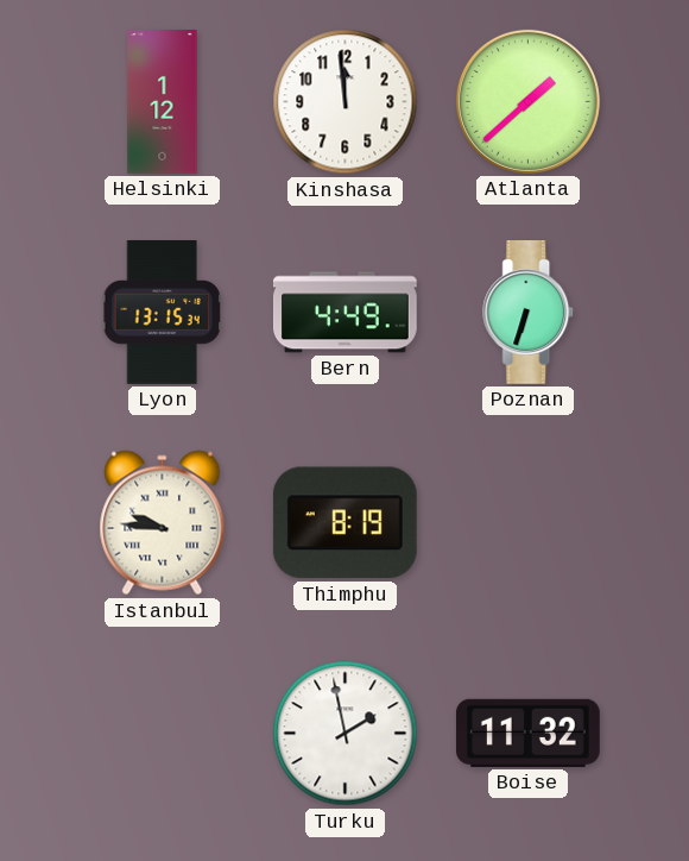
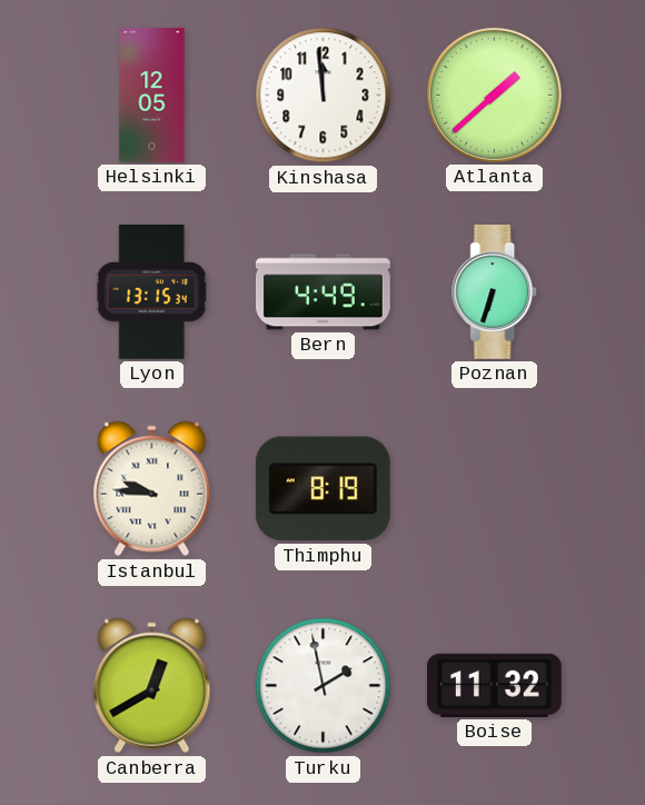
Helsinki: 1:12 -> 12:05 (152, 96)
Canberra: none -> 12:40 (152, 686)
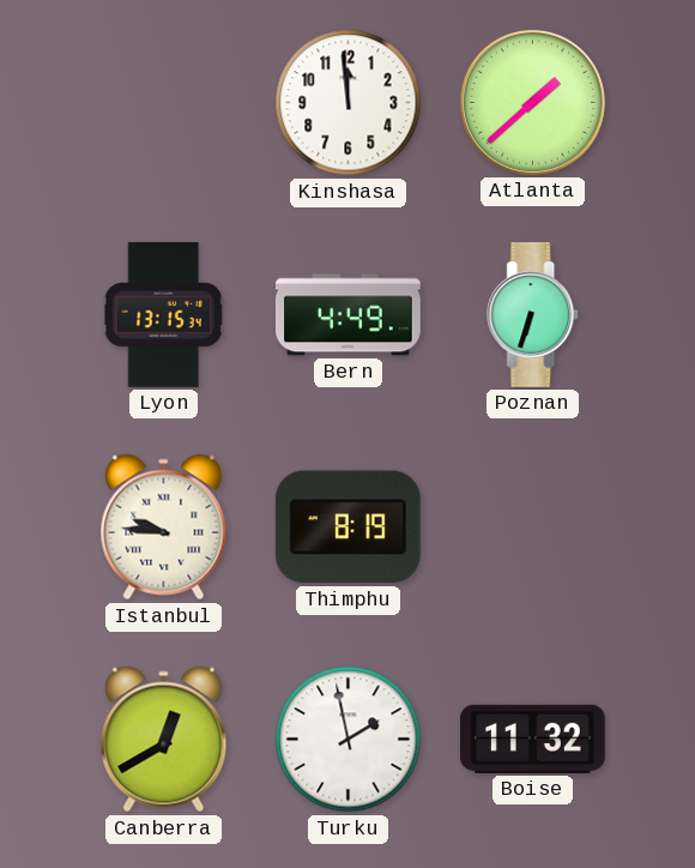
Helsinki: 12:05 -> none (152, 96)
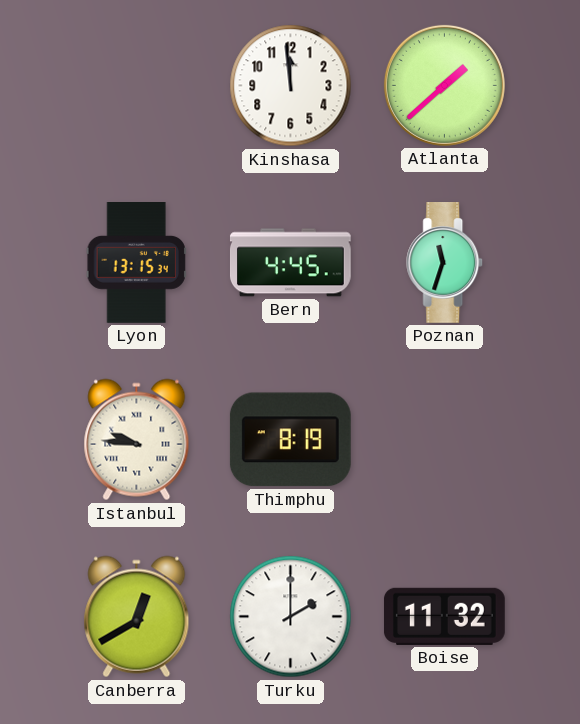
Bern: 4:49 -> 4:45 (290, 263)
Poznan: 6:33 -> 11:33 (445, 263)
Turku: 1:58 -> 2:00 (291, 617)
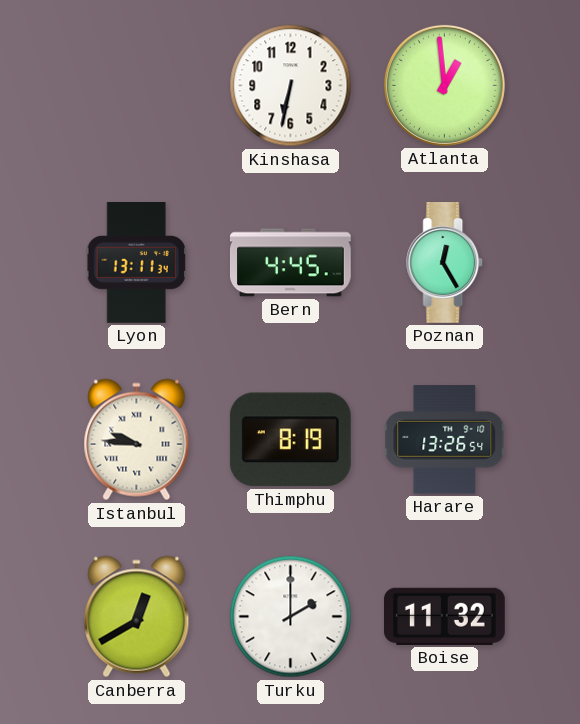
Kinshasa: 11:59 -> 6:32 (291, 86)
Atlanta: 1:38 -> 12:59 (444, 85)
Lyon: 13:15 -> 13:11 (136, 263)
Poznan: 11:33 -> 12:25 (445, 263)
Harare: none -> 13:26 (445, 440)
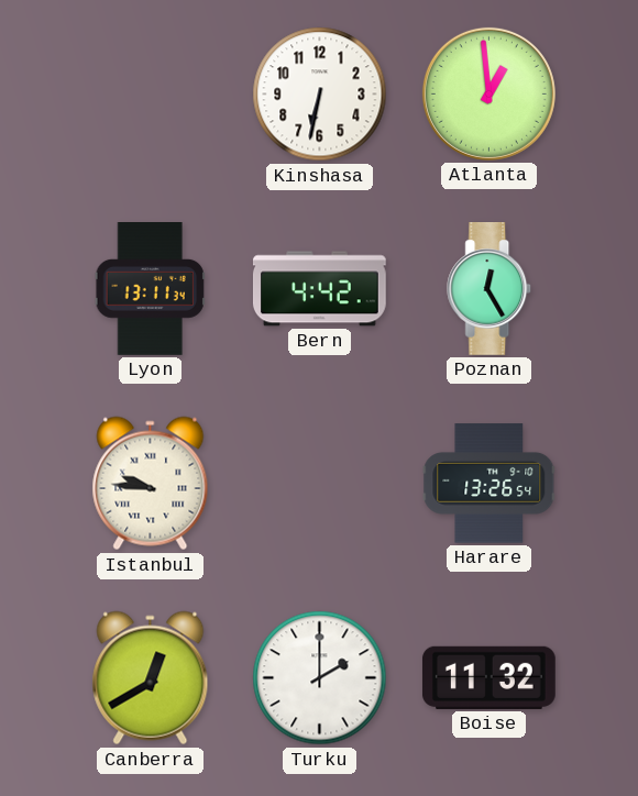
Bern: 4:45 -> 4:42 (319, 289)
Thimphu: 8:19 -> none (290, 440)
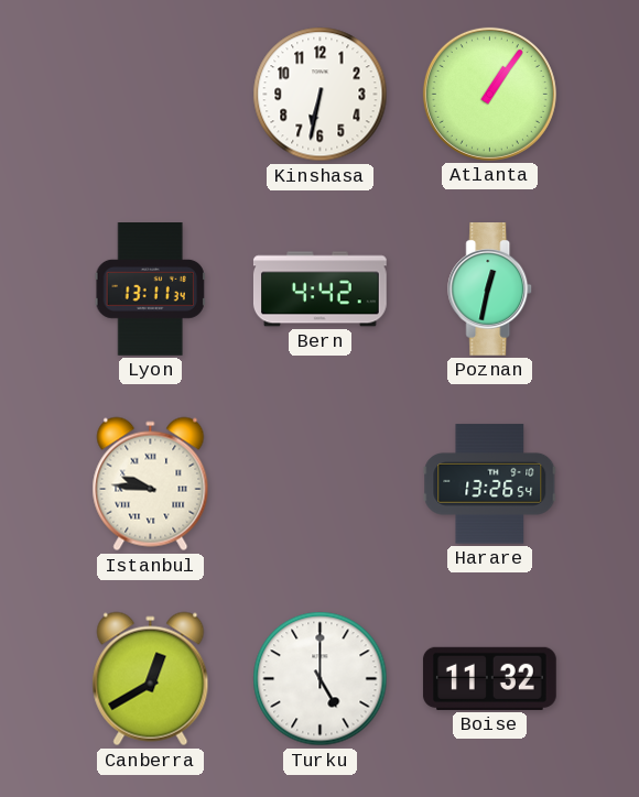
Atlanta: 12:59 -> 1:06 (489, 94)
Poznan: 12:25 -> 12:32 (490, 290)
Turku: 2:00 -> 5:00 (321, 679)
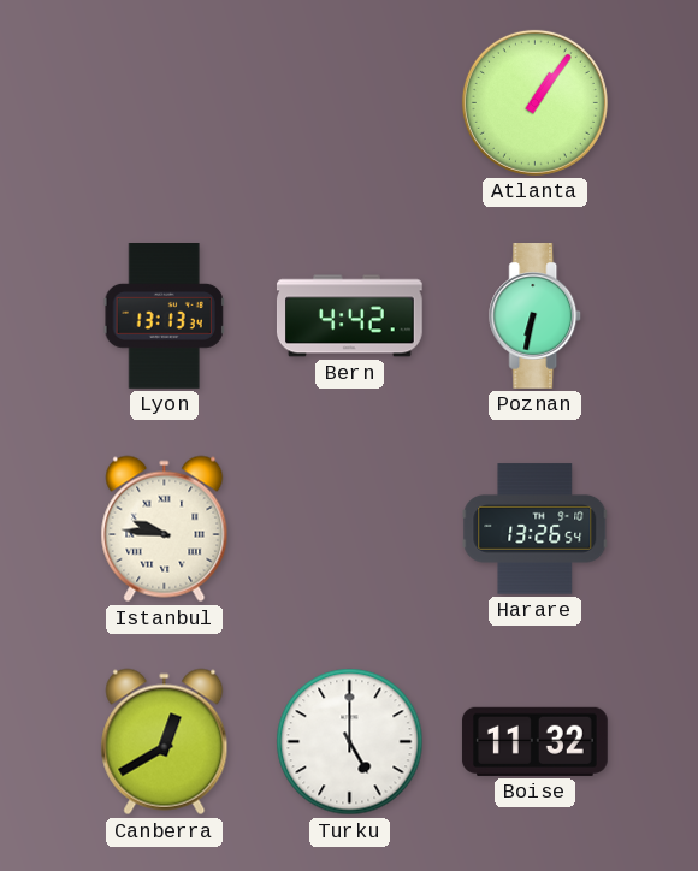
Kinshasa: 6:32 -> none (321, 95)
Lyon: 13:11 -> 13:13 (164, 316)
Poznan: 12:32 -> 6:32 (536, 316)
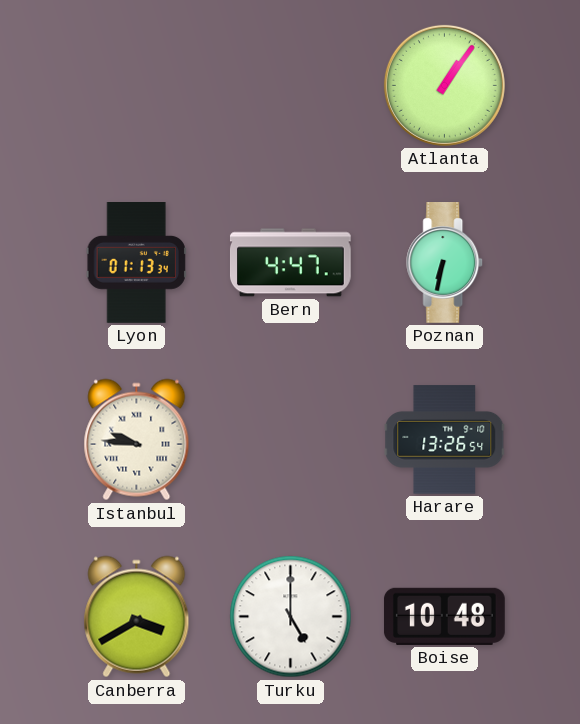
Lyon: 13:13 -> 01:13 (136, 263)
Bern: 4:42 -> 4:47 (290, 263)
Canberra: 12:40 -> 3:40 (137, 617)
Boise: 11:32 -> 10:48 (444, 616)
